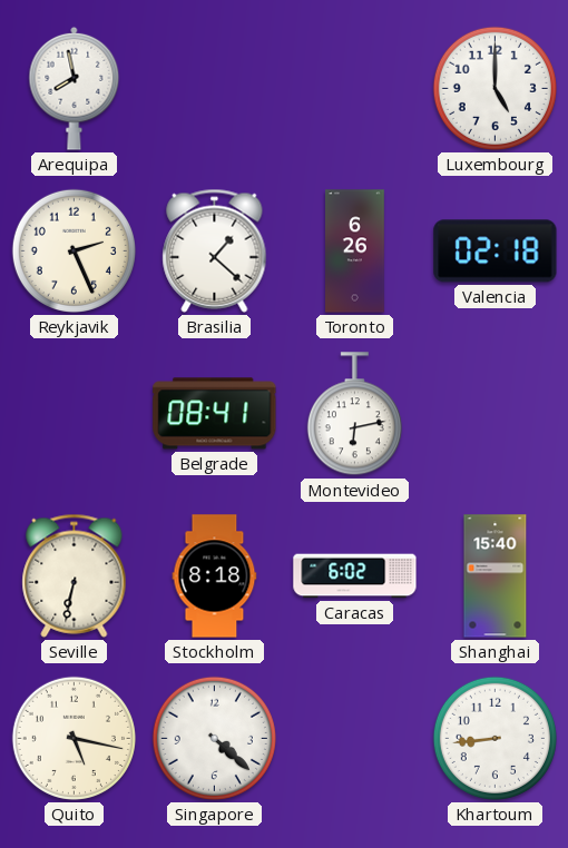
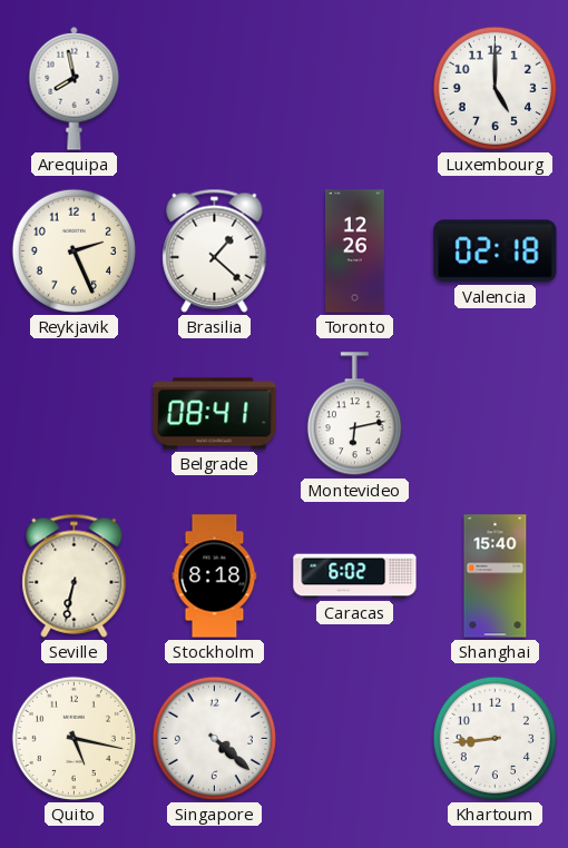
Toronto: 6:26 -> 12:26 (355, 252)
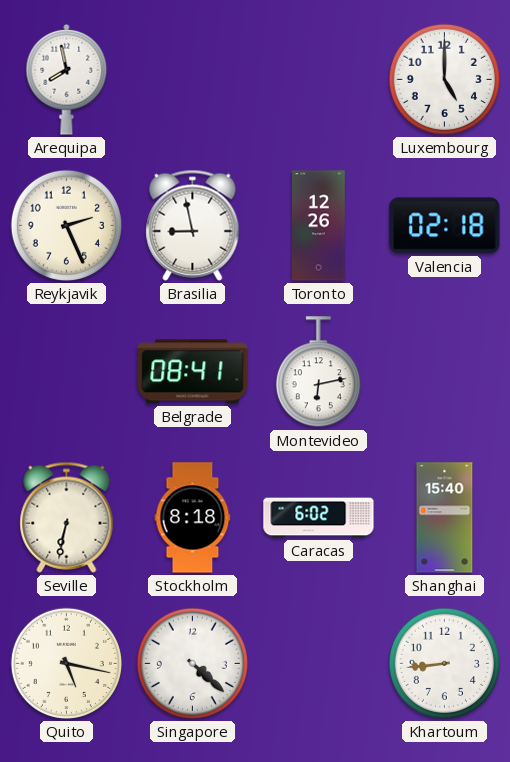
Brasilia: 1:22 -> 8:58 (193, 225)
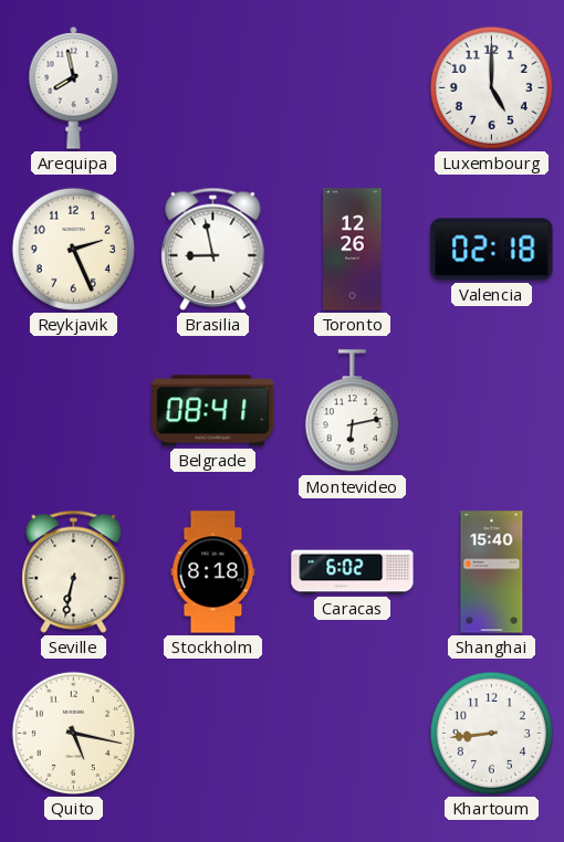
Singapore: 4:22 -> none (192, 663)
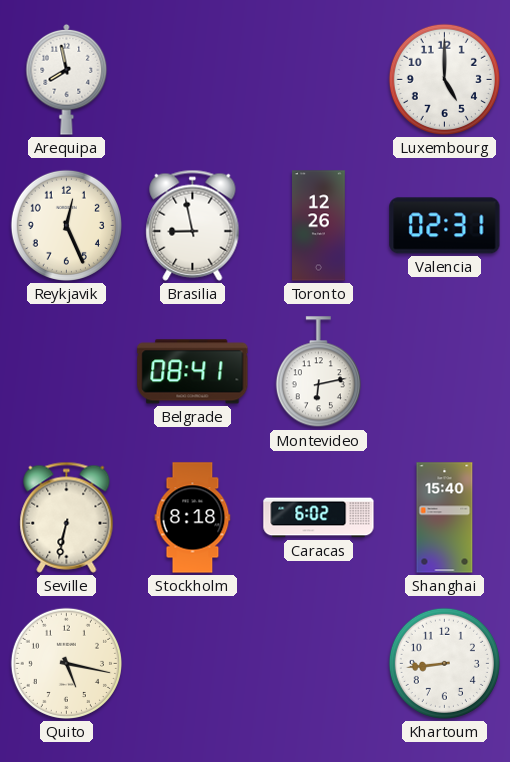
Reykjavik: 2:26 -> 12:26 (66, 225)
Valencia: 02:18 -> 02:31 (445, 226)
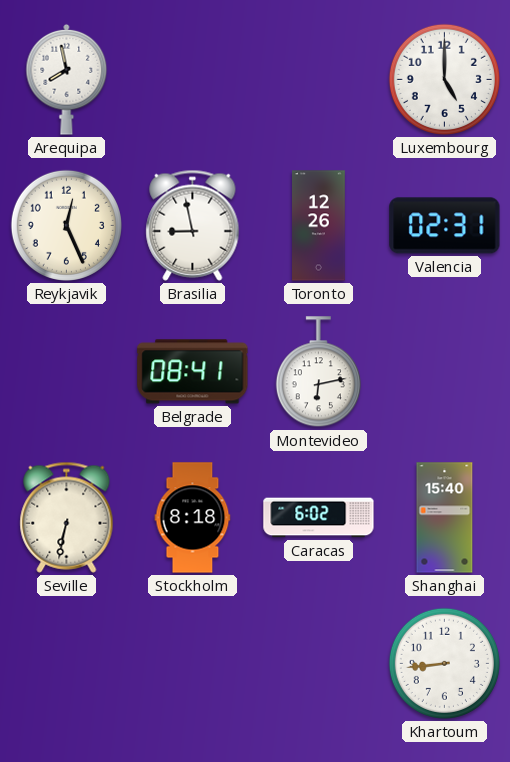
Quito: 5:17 -> none (66, 663)
